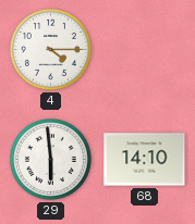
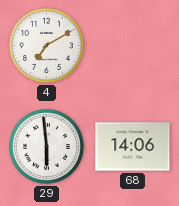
4: 4:15 -> 7:10 (46, 45)
68: 14:10 -> 14:06 (133, 147)
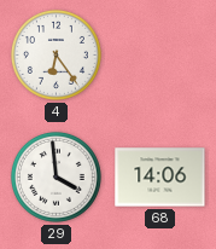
4: 7:10 -> 6:24 (56, 54)
29: 5:59 -> 3:59 (56, 176)
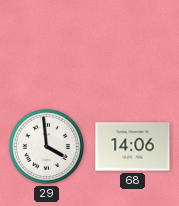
4: 6:24 -> none (56, 54)
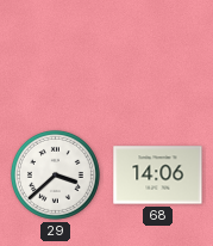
29: 3:59 -> 3:38 (55, 174)
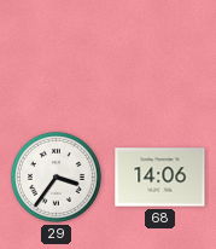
29: 3:38 -> 3:36 (56, 176)
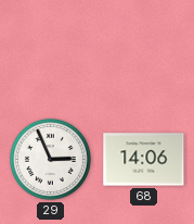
29: 3:36 -> 2:56 (50, 159)
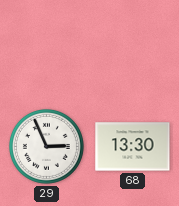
68: 14:06 -> 13:30 (133, 147)
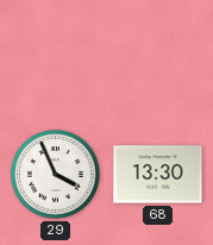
29: 2:56 -> 3:56 (55, 174)
